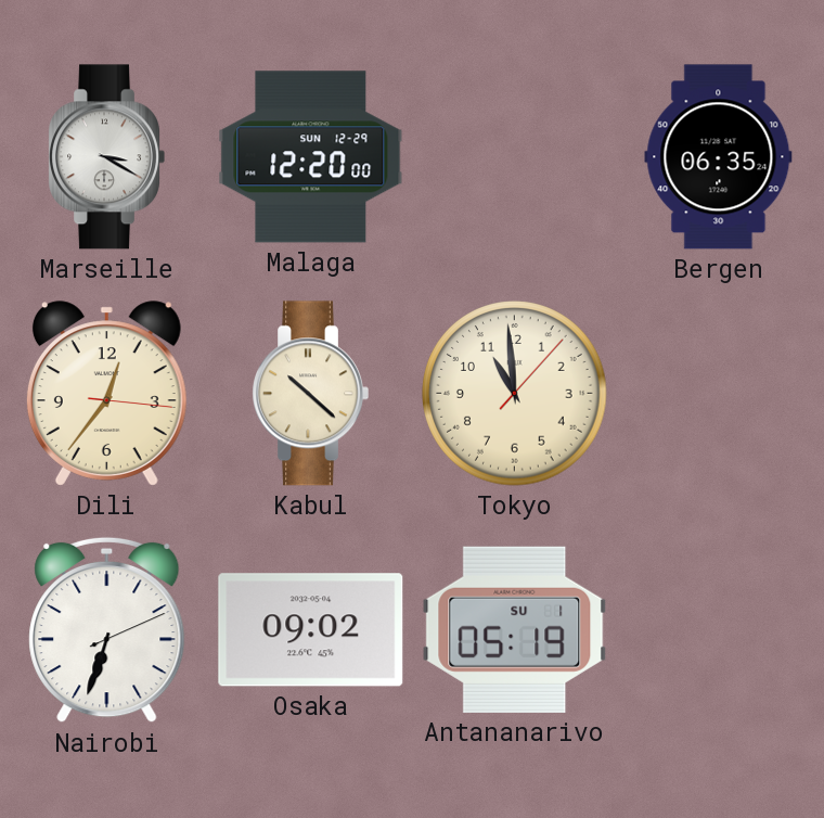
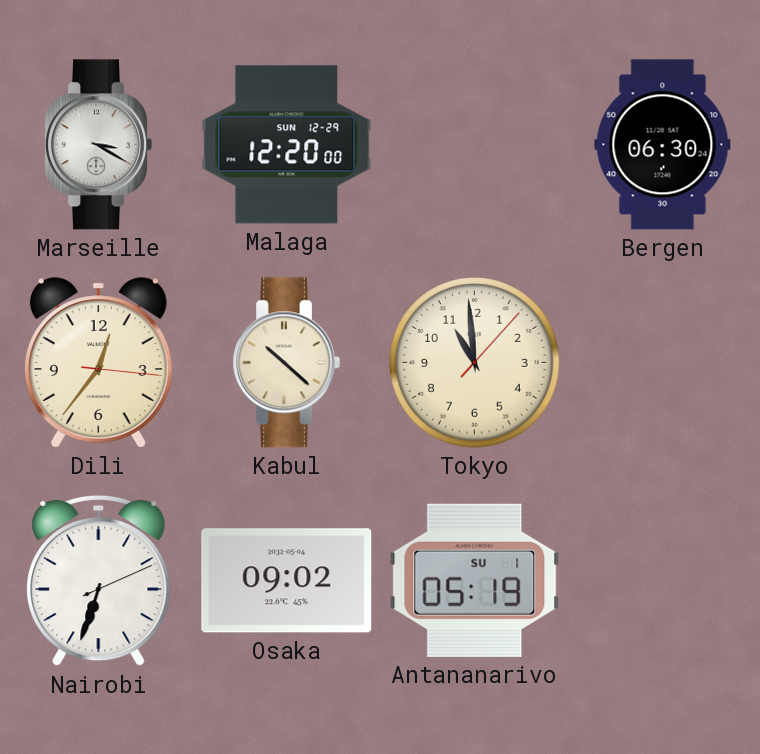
Bergen: 06:35 -> 06:30 (663, 145)
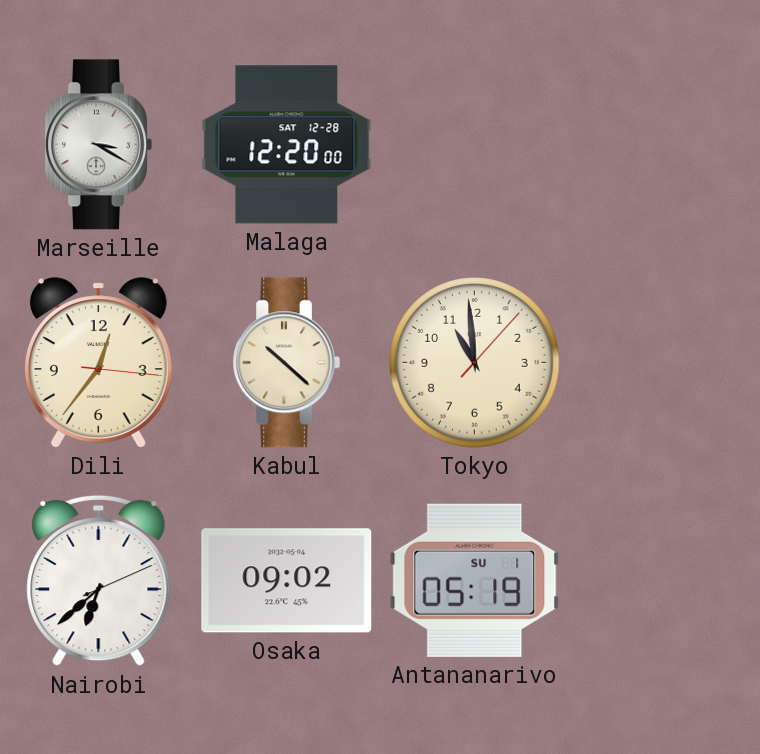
Malaga date: SUN 12-29 -> SAT 12-28 (287, 145)
Bergen: 06:30 -> none (663, 145)
Nairobi: 6:33 -> 6:38 (99, 581)
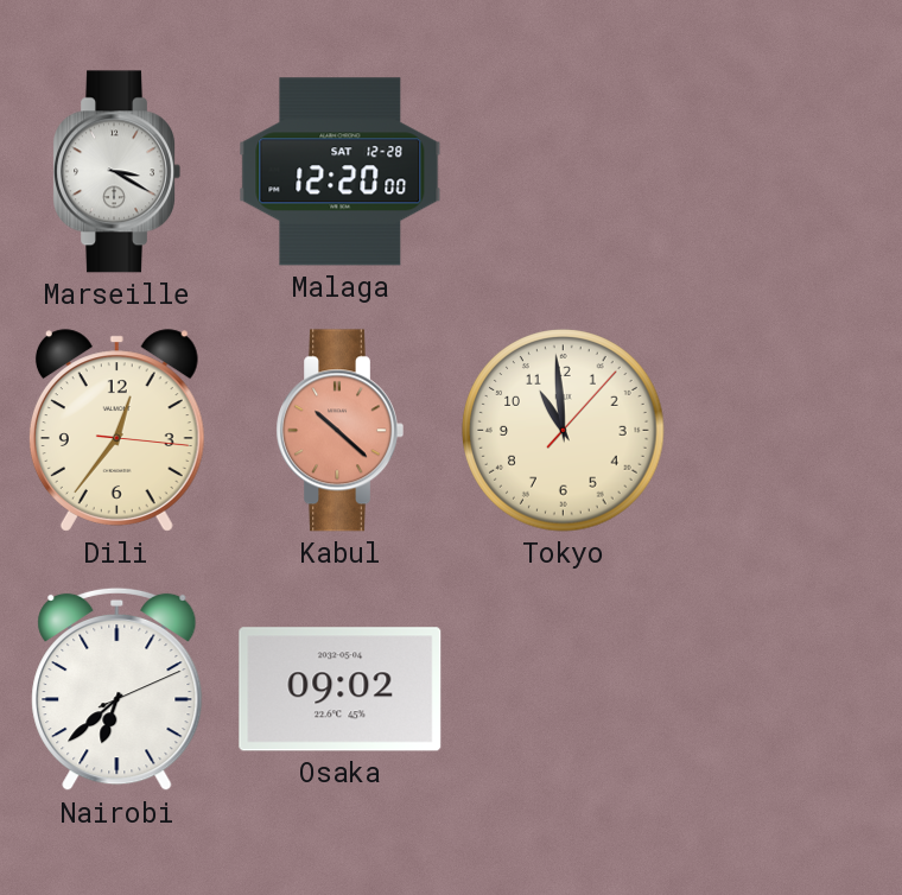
Kabul dial: cream -> salmon (339, 431)
Antananarivo: 05:19 -> none (475, 580)
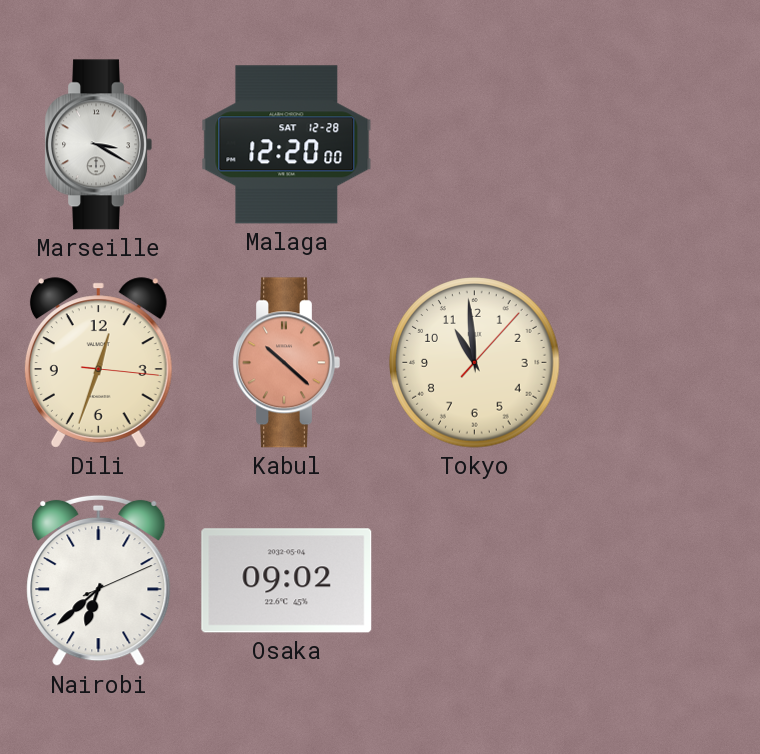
Dili: 12:36 -> 12:33 (98, 363)
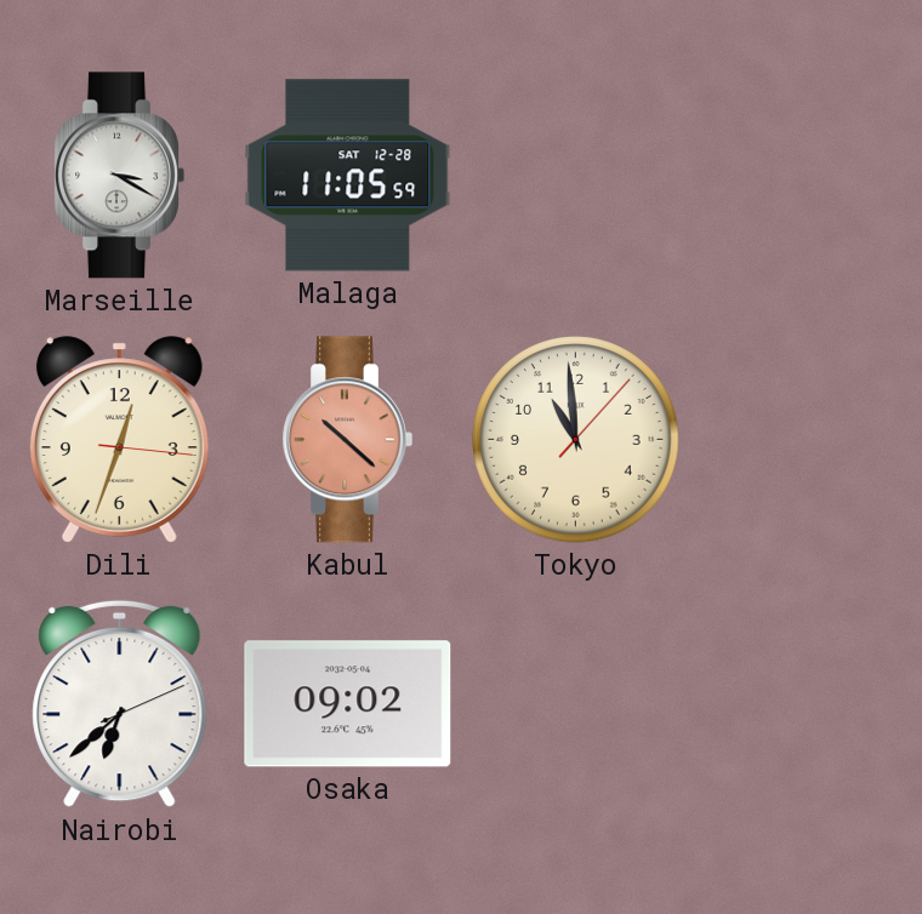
Malaga: 12:20 -> 11:05 (348, 176)
